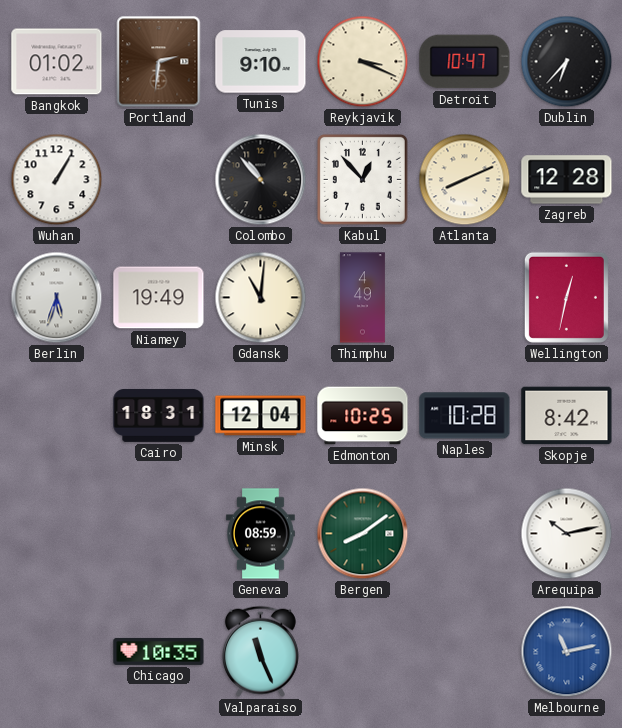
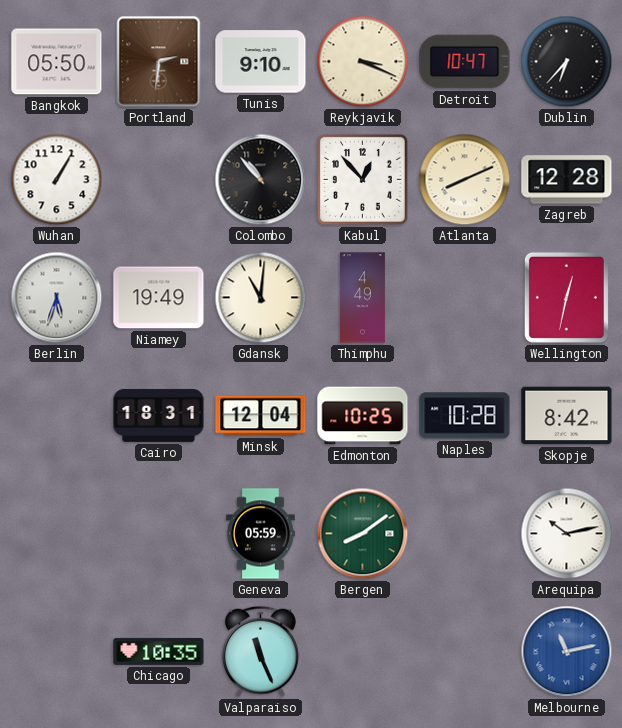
Bangkok: 01:02 -> 05:50 (57, 62)
Geneva: 08:59 -> 05:59 (261, 534)
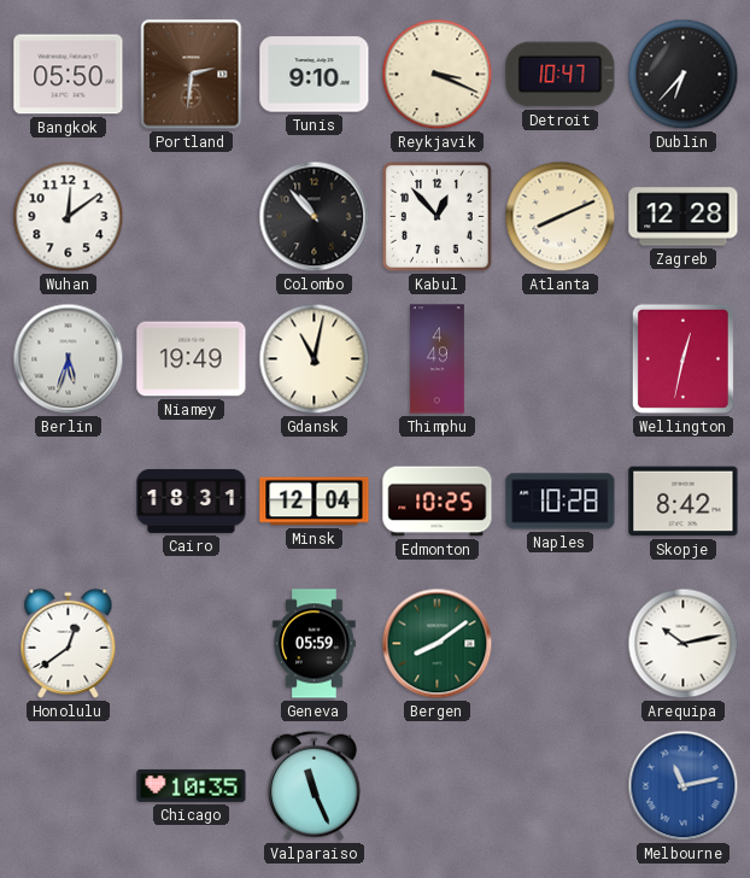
Wuhan: 1:05 -> 12:09 (69, 217)
Gdansk: 11:01 -> 11:02 (315, 359)
Honolulu: none -> 12:39 (69, 643)
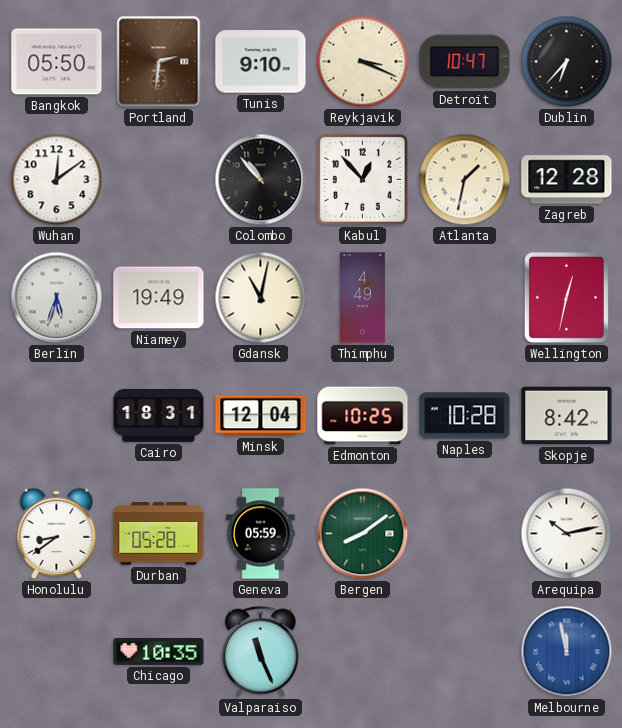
Atlanta: 8:11 -> 1:32 (465, 180)
Honolulu: 12:39 -> 8:39 (57, 533)
Durban: none -> 05:28 (159, 534)
Melbourne: 11:13 -> 11:58 (567, 652)
